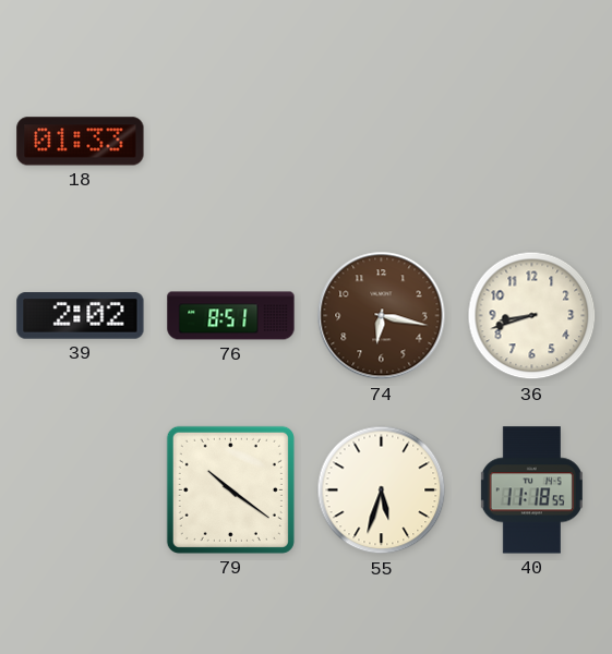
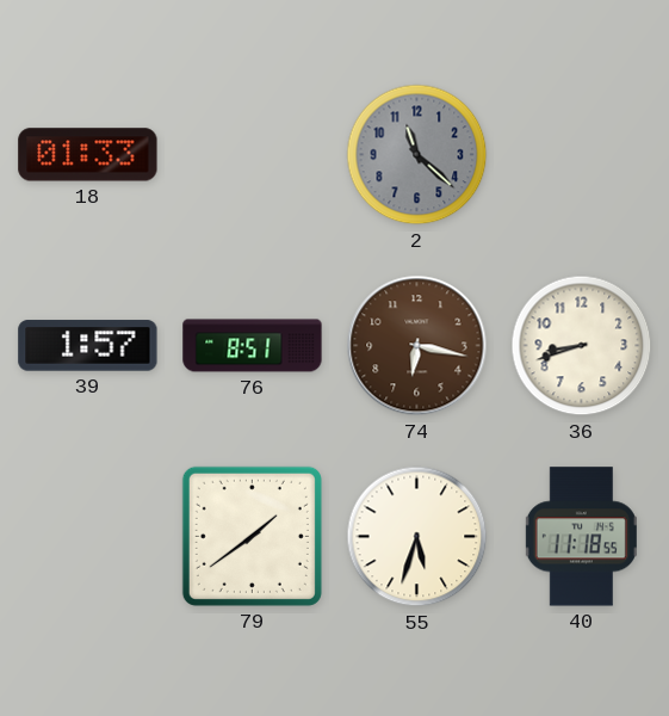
2: none -> 11:22 (417, 155)
39: 2:02 -> 1:57 (88, 346)
79: 10:21 -> 1:39 (252, 536)
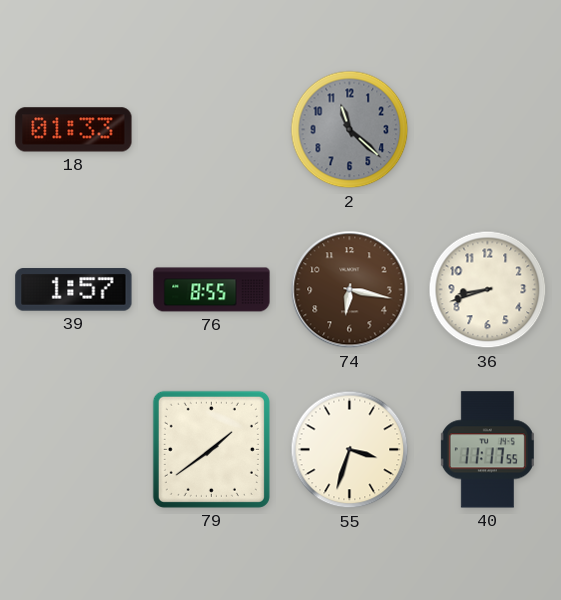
76: 8:51 -> 8:55 (212, 290)
55: 5:33 -> 3:33 (350, 450)
40: 11:18 -> 11:17 (487, 450)
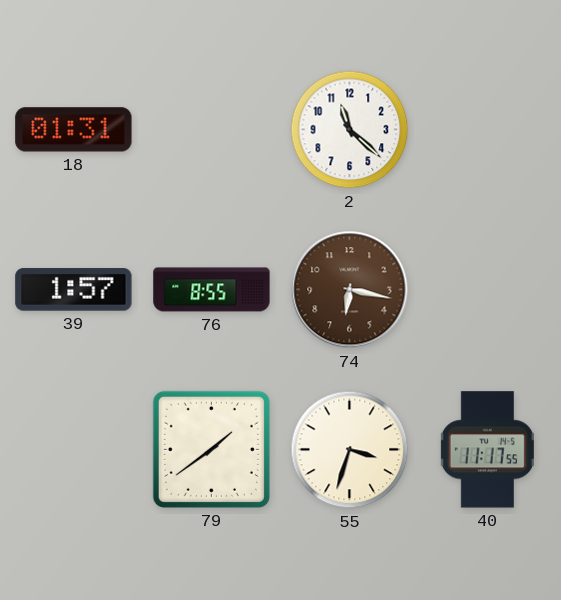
18: 01:33 -> 01:31 (74, 130)
2 dial: grey -> white (350, 130)
36: 8:42 -> none (488, 290)
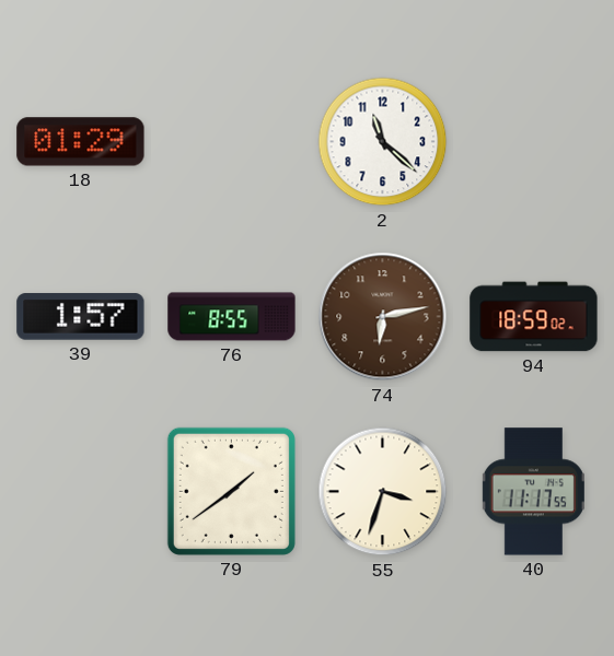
18: 01:31 -> 01:29 (81, 142)
74: 6:17 -> 6:13 (383, 317)
94: none -> 18:59 (534, 317)
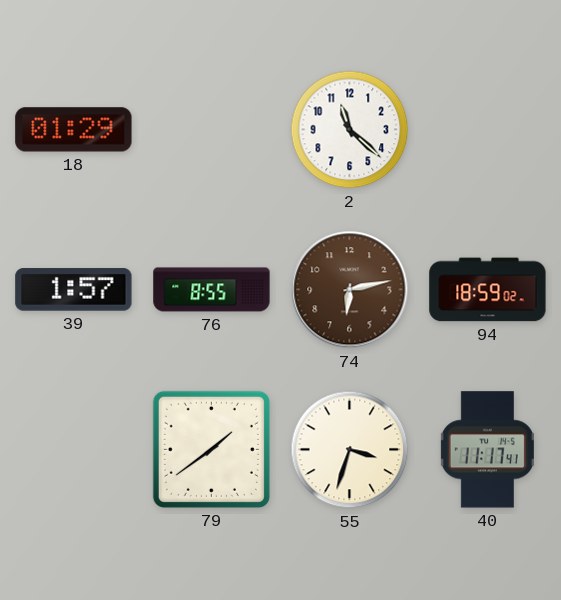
40: 11:17:55 -> 11:17:41 (487, 450)
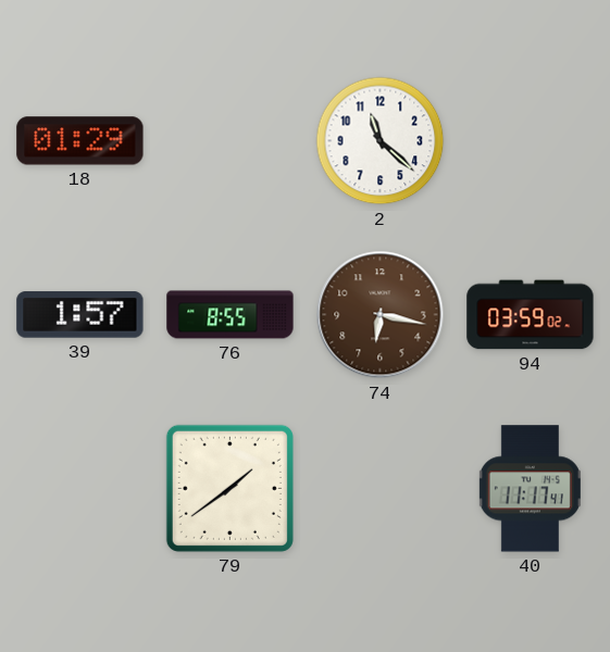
74: 6:13 -> 6:17 (381, 315)
94: 18:59 -> 03:59 (531, 315)
55: 3:33 -> none (350, 450)
